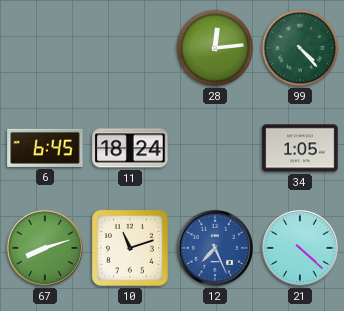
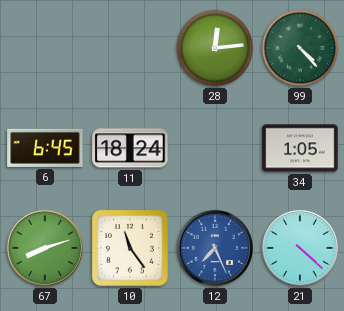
10: 11:12 -> 11:24 (130, 248)
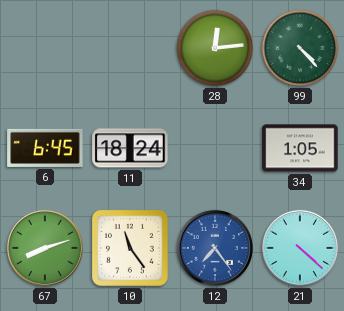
12: 7:26 -> 7:24 (215, 248)
